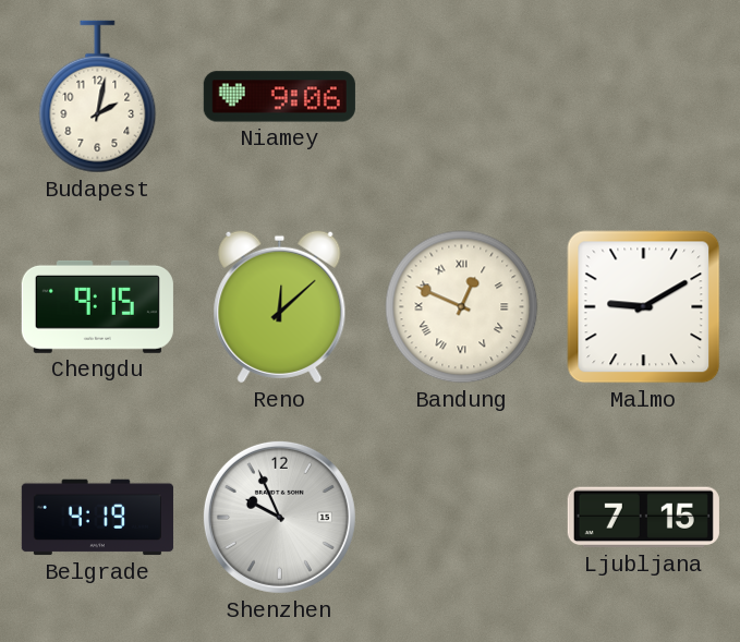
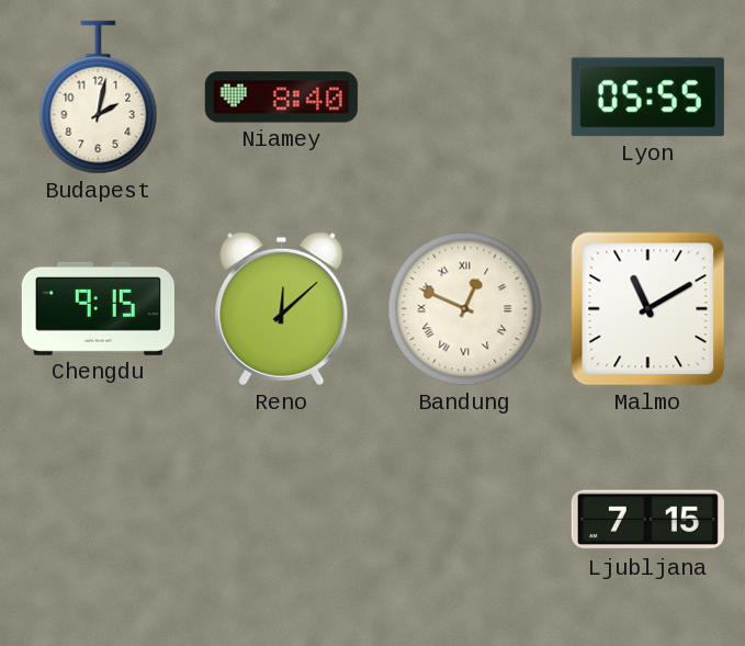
Niamey: 9:06 -> 8:40 (281, 98)
Lyon: none -> 05:55 (647, 98)
Malmo: 9:10 -> 11:10 (648, 309)
Belgrade: 4:19 -> none (97, 518)
Shenzhen: 9:56 -> none (279, 517)
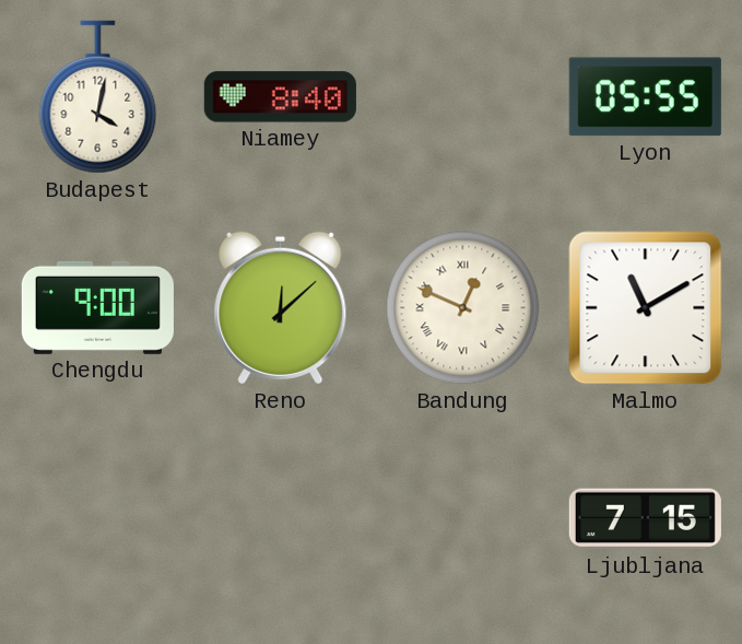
Budapest: 2:02 -> 4:02 (98, 97)
Chengdu: 9:15 -> 9:00 (97, 307)
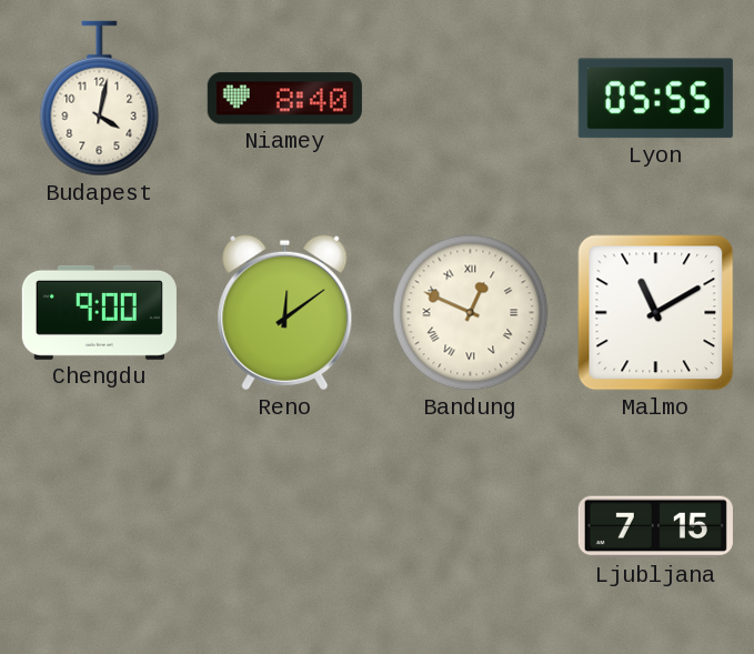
Reno: 12:08 -> 12:09 (285, 313)
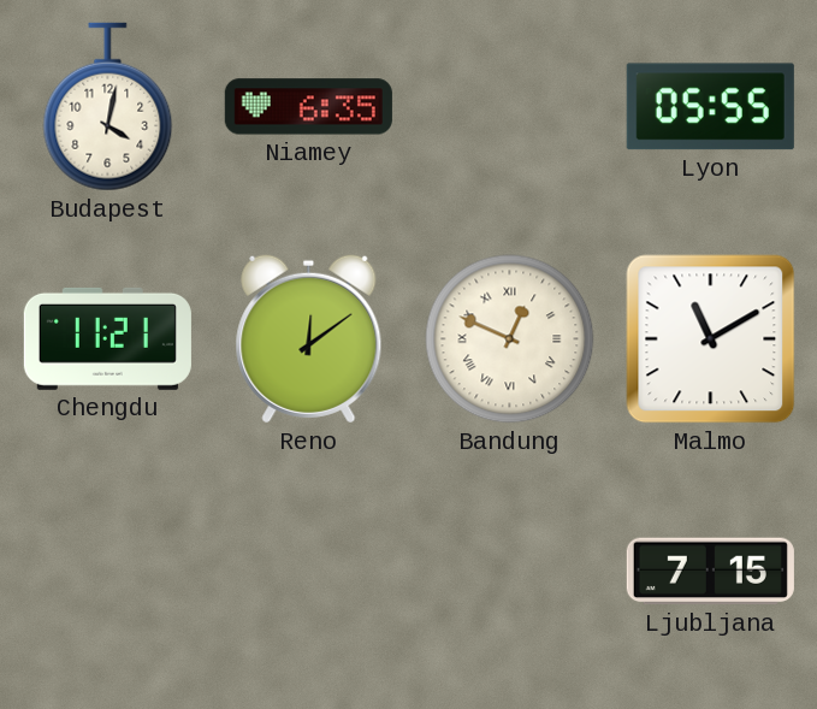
Niamey: 8:40 -> 6:35 (308, 107)
Chengdu: 9:00 -> 11:21 (107, 338)
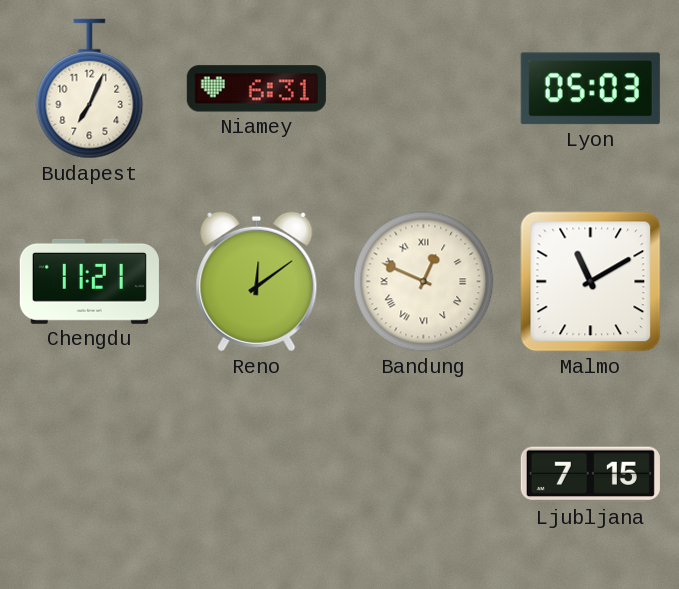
Budapest: 4:02 -> 7:04 (90, 89)
Niamey: 6:35 -> 6:31 (256, 89)
Lyon: 05:55 -> 05:03 (590, 89)
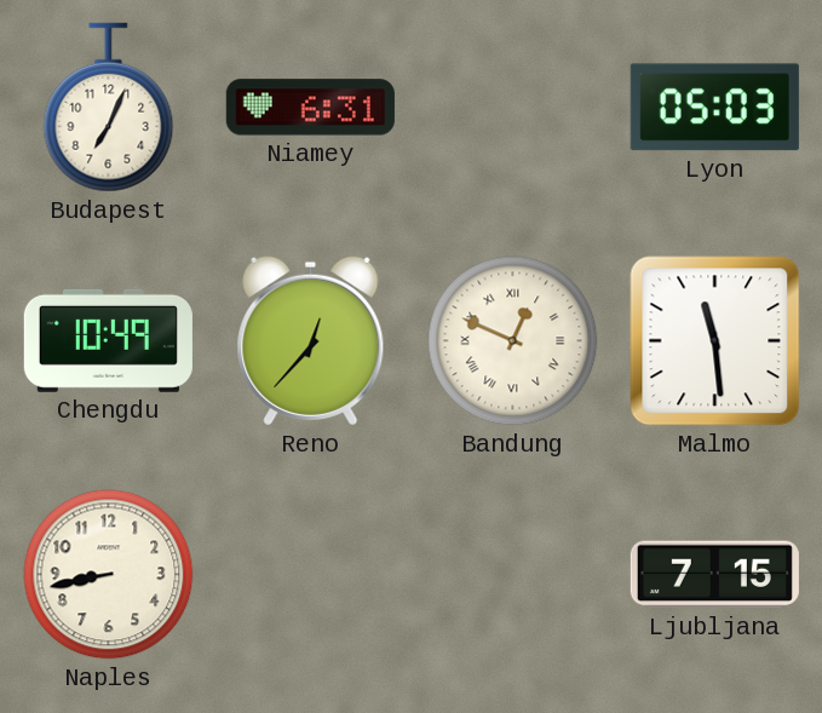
Chengdu: 11:21 -> 10:49 (108, 340)
Reno: 12:09 -> 12:37 (311, 341)
Malmo: 11:10 -> 11:29 (715, 341)
Naples: none -> 8:43 (109, 575)
